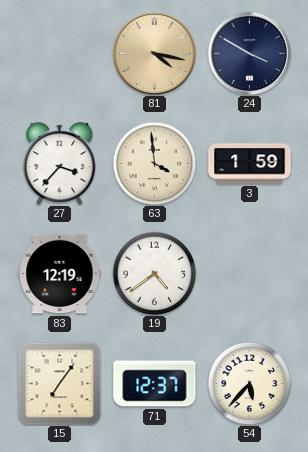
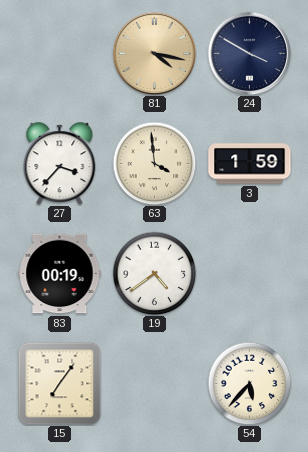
83: 12:19 -> 00:19 (60, 274)
71: 12:37 -> none (155, 384)
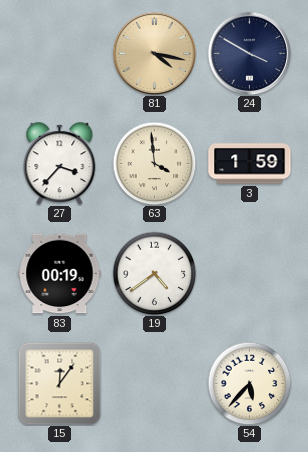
15: 7:06 -> 12:06 (59, 383)
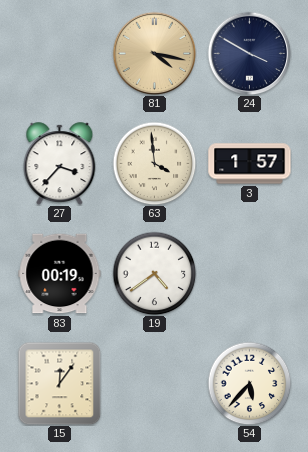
3: 1:59 -> 1:57 (250, 164)
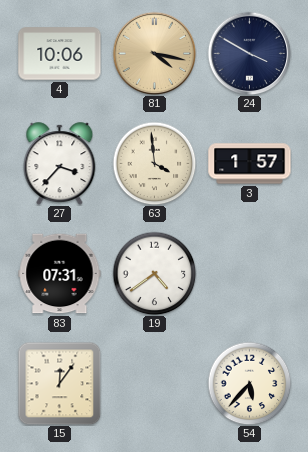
4: none -> 10:06 (60, 54)
83: 00:19 -> 07:31 (60, 274)
